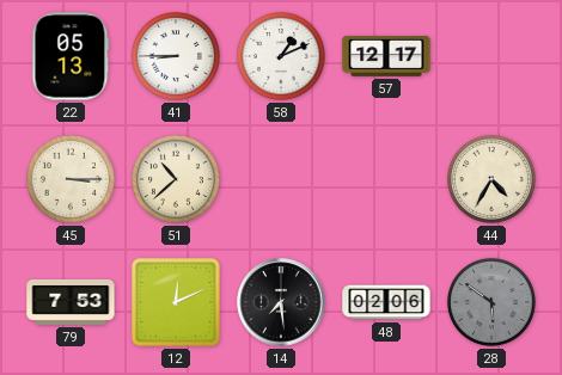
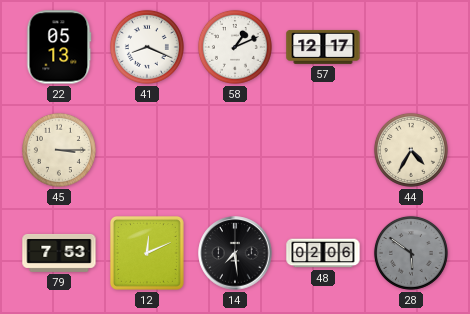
41: 8:45 -> 8:19 (147, 47)
51: 10:38 -> none (176, 179)
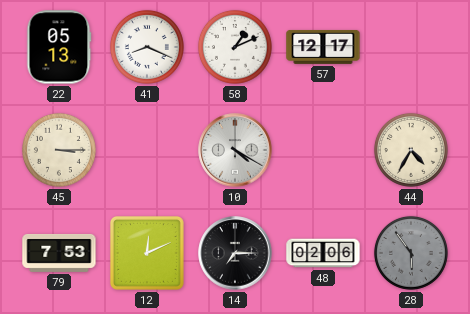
10: none -> 4:20 (235, 150)
14: 7:29 -> 7:15 (235, 253)
28: 5:51 -> 5:54 (411, 253)
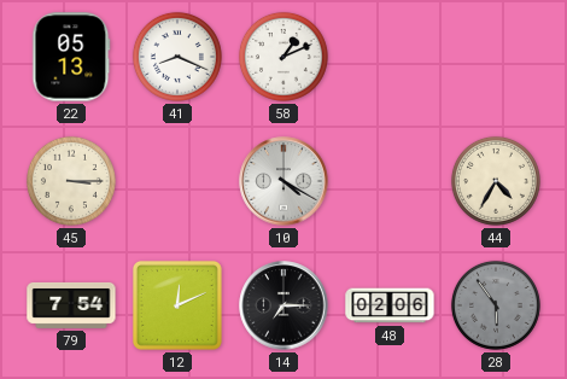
57: 12:17 -> none (323, 47)
79: 7:53 -> 7:54 (71, 305)
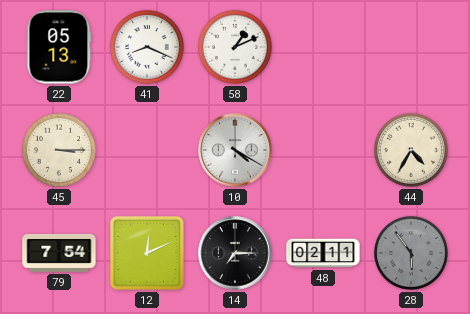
48: 02:06 -> 02:11 (323, 253)
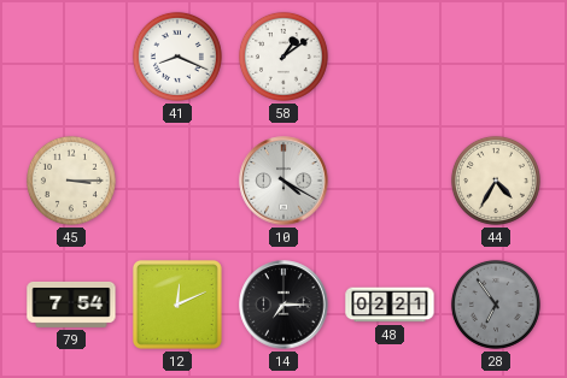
22: 05:13 -> none (59, 47)
58: 1:11 -> 1:09 (283, 57)
48: 02:11 -> 02:21 (390, 305)
28: 5:54 -> 6:54 (496, 305)
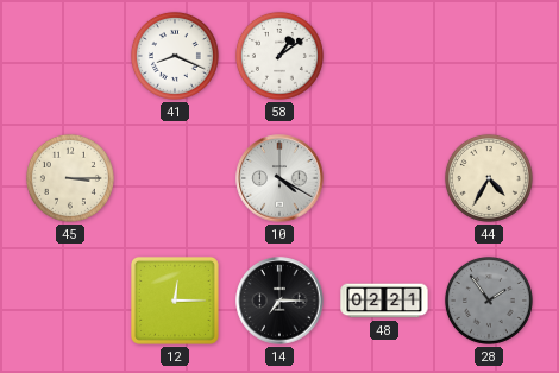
79: 7:54 -> none (71, 305)
12: 12:11 -> 12:15 (175, 301)
28: 6:54 -> 1:54 (489, 301)
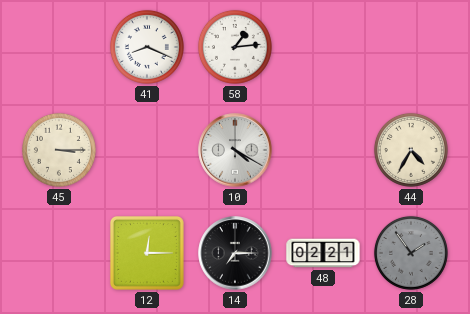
58: 1:09 -> 1:14 (235, 47)
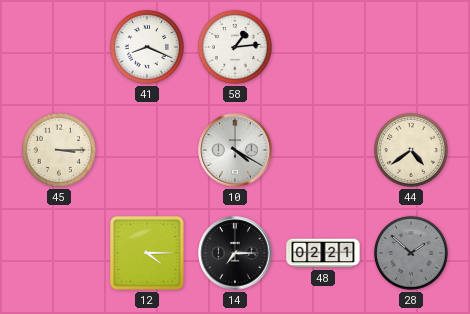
44: 4:35 -> 4:39 (411, 150)
12: 12:15 -> 4:15 (147, 253)
28: 1:54 -> 1:52 (411, 253)
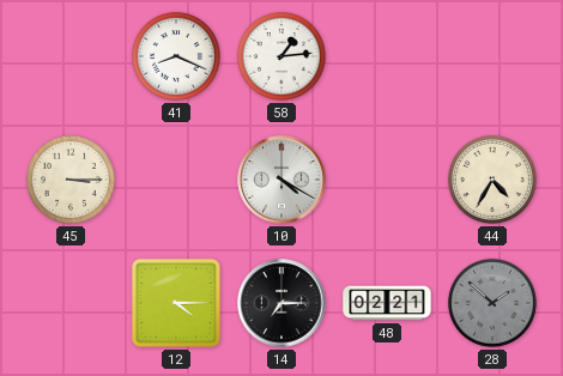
44: 4:39 -> 4:35 (492, 180)
